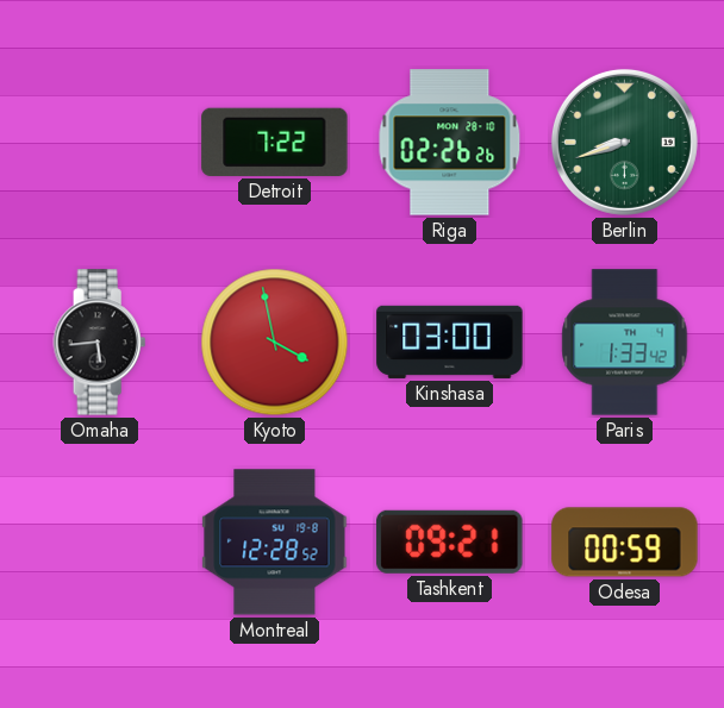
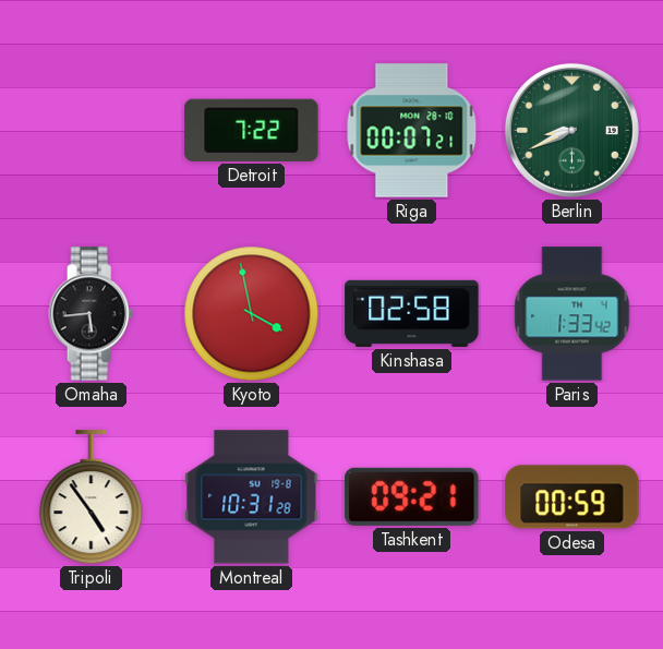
Riga: 02:26 -> 00:07 (412, 131)
Berlin: 8:42 -> 8:41 (571, 130)
Kinshasa: 03:00 -> 02:58 (412, 313)
Tripoli: none -> 4:54 (92, 497)
Montreal: 12:28 -> 10:31 (252, 497)
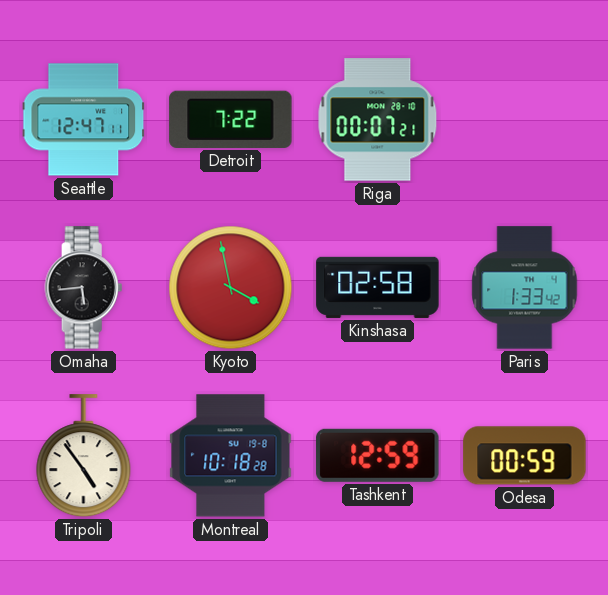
Seattle: none -> 12:47 (84, 120)
Berlin: 8:41 -> none (571, 130)
Montreal: 10:31 -> 10:18 (231, 456)
Tashkent: 09:21 -> 12:59 (378, 455)
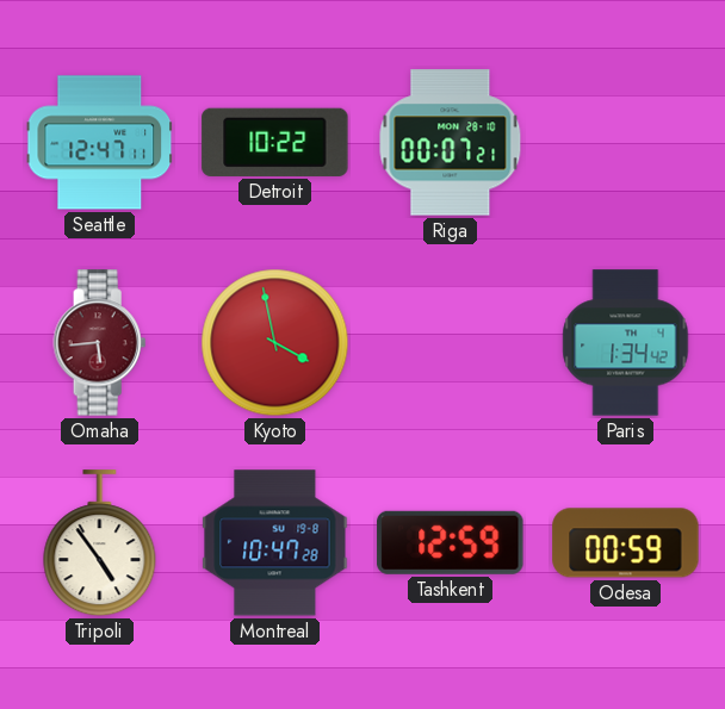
Detroit: 7:22 -> 10:22 (275, 142)
Omaha dial: black -> burgundy (100, 343)
Kinshasa: 02:58 -> none (378, 287)
Paris: 1:33 -> 1:34 (626, 343)
Montreal: 10:18 -> 10:47 (275, 543)
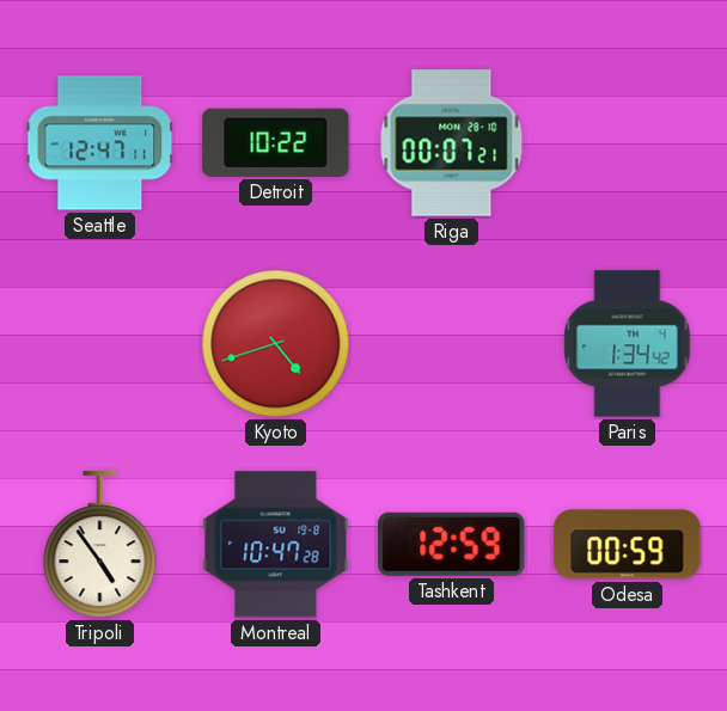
Omaha: 5:44 -> none (100, 343)
Kyoto: 3:58 -> 4:42 (276, 344)
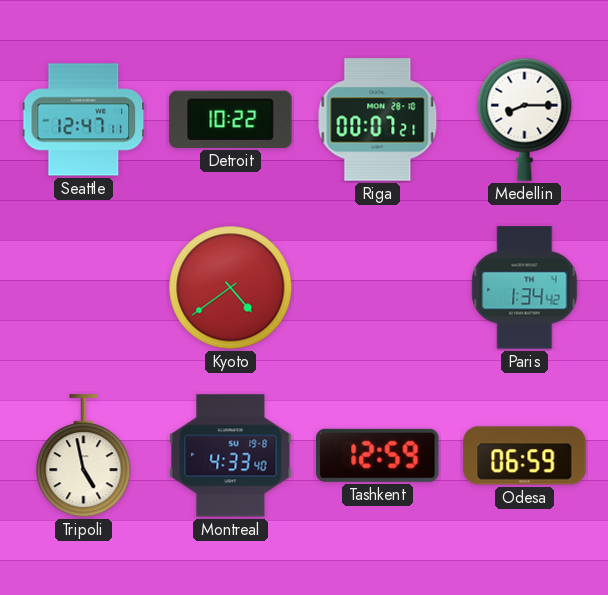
Medellin: none -> 8:15 (525, 119)
Kyoto: 4:42 -> 4:39 (231, 288)
Tripoli: 4:54 -> 4:58 (84, 456)
Montreal: 10:47 -> 4:33 (231, 456)
Odesa: 00:59 -> 06:59 (525, 456)
